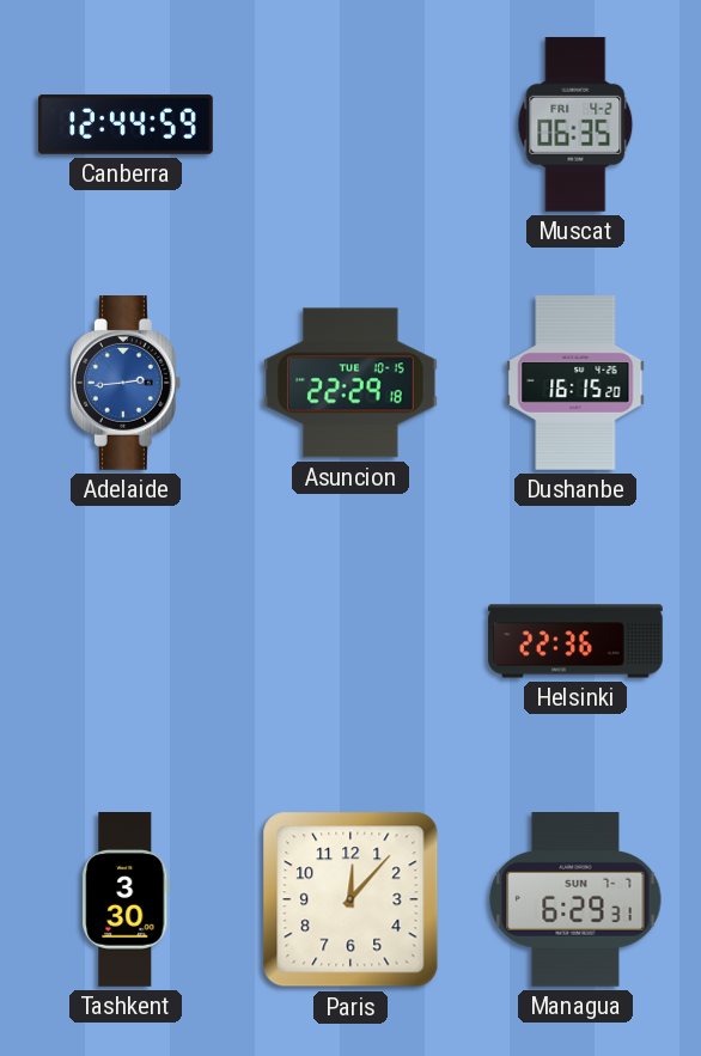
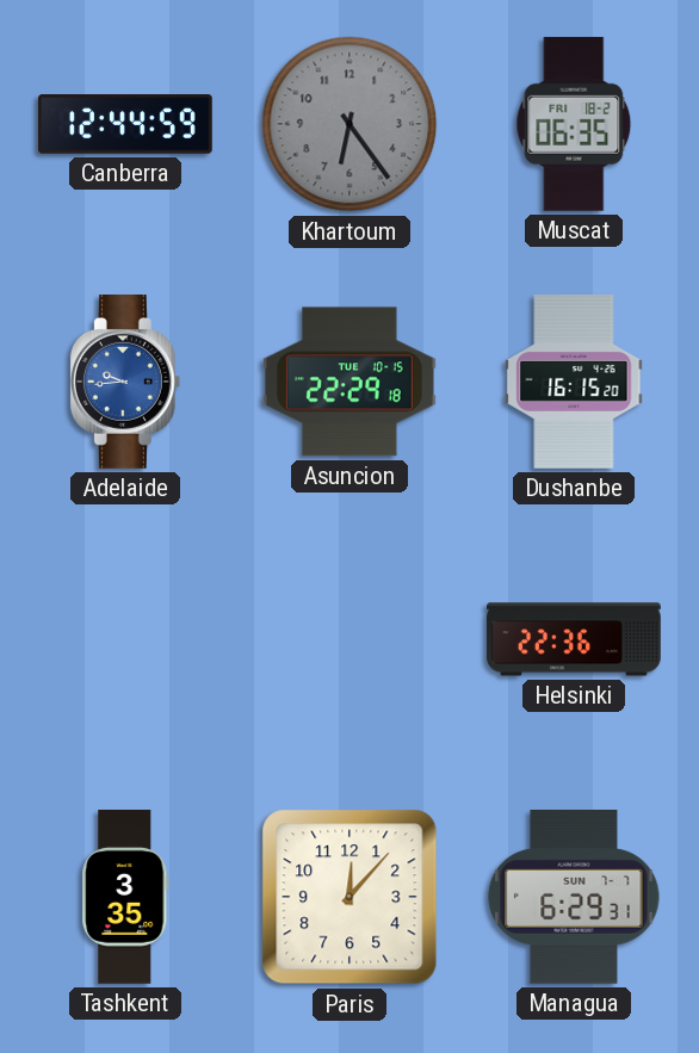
Khartoum: none -> 6:24 (349, 124)
Muscat date: FRI 4-2 -> FRI 18-2 (574, 124)
Adelaide: 2:44 -> 9:44 (125, 383)
Tashkent: 3:30 -> 3:35 (125, 898)
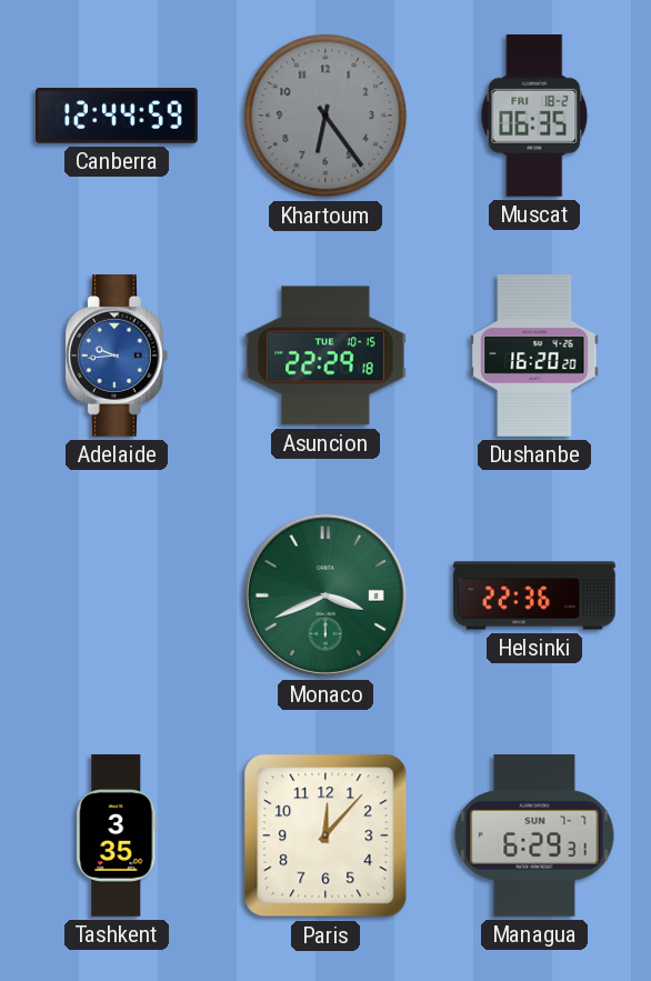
Dushanbe: 16:15 -> 16:20 (534, 357)
Monaco: none -> 3:41 (325, 595)
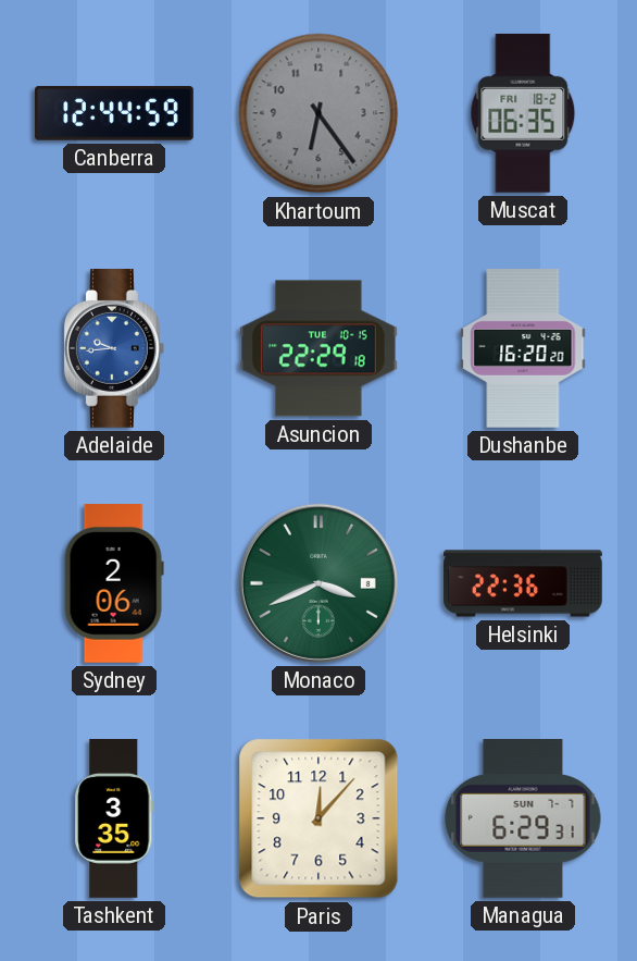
Sydney: none -> 2:06 (114, 584)
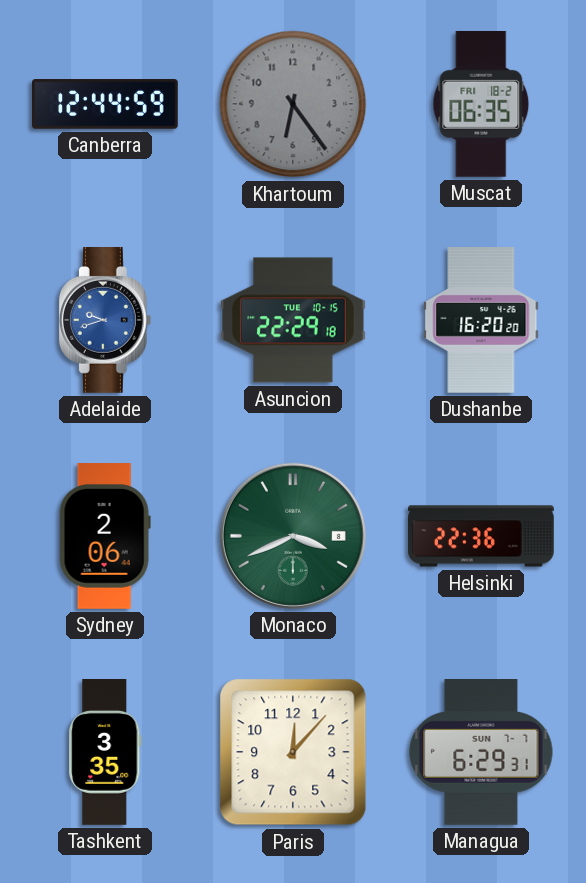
Adelaide: 9:44 -> 9:42 (105, 321)
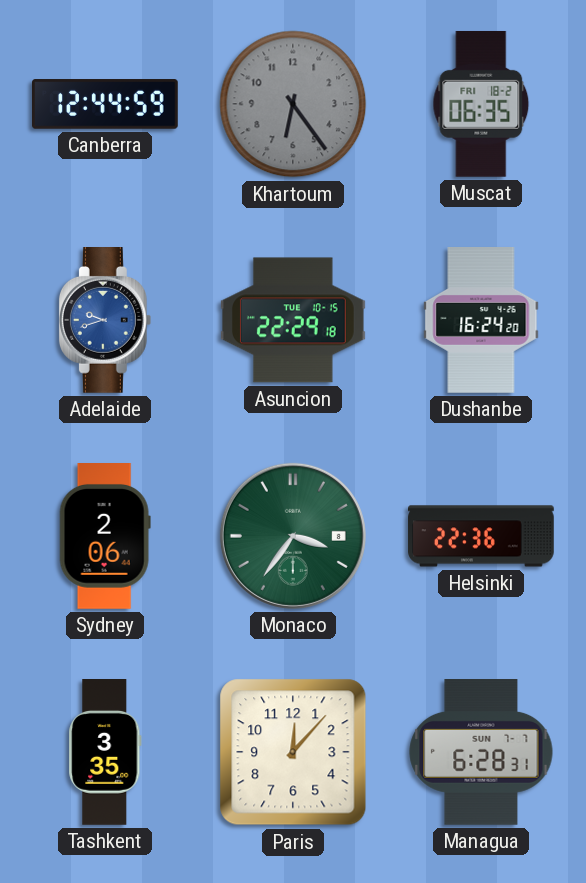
Dushanbe: 16:20 -> 16:24 (481, 321)
Monaco: 3:41 -> 3:36 (293, 536)
Managua: 6:29 -> 6:28 (481, 753)
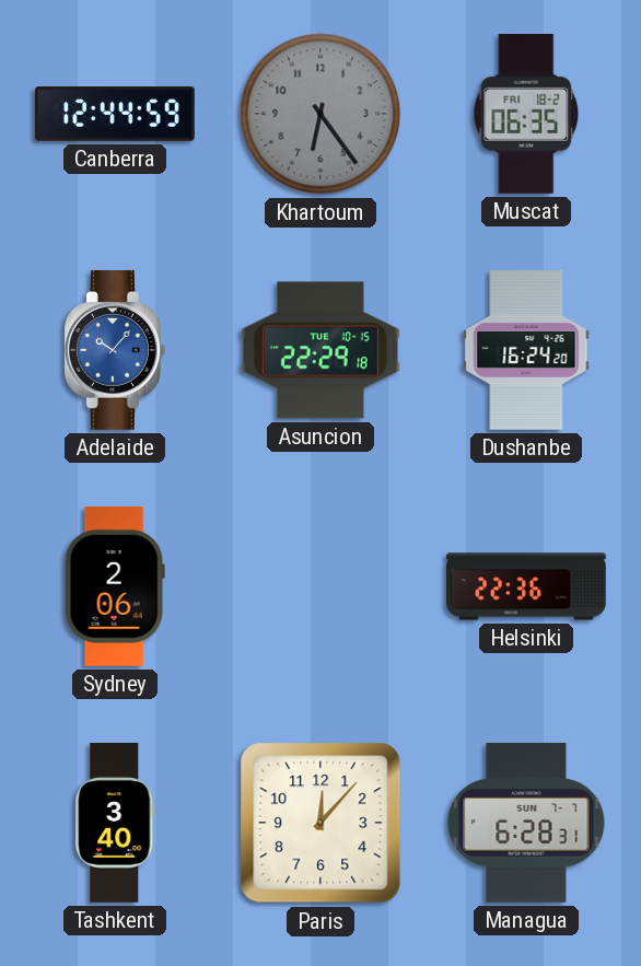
Adelaide: 9:42 -> 10:07 (115, 351)
Monaco: 3:36 -> none (293, 536)
Tashkent: 3:35 -> 3:40 (115, 824)
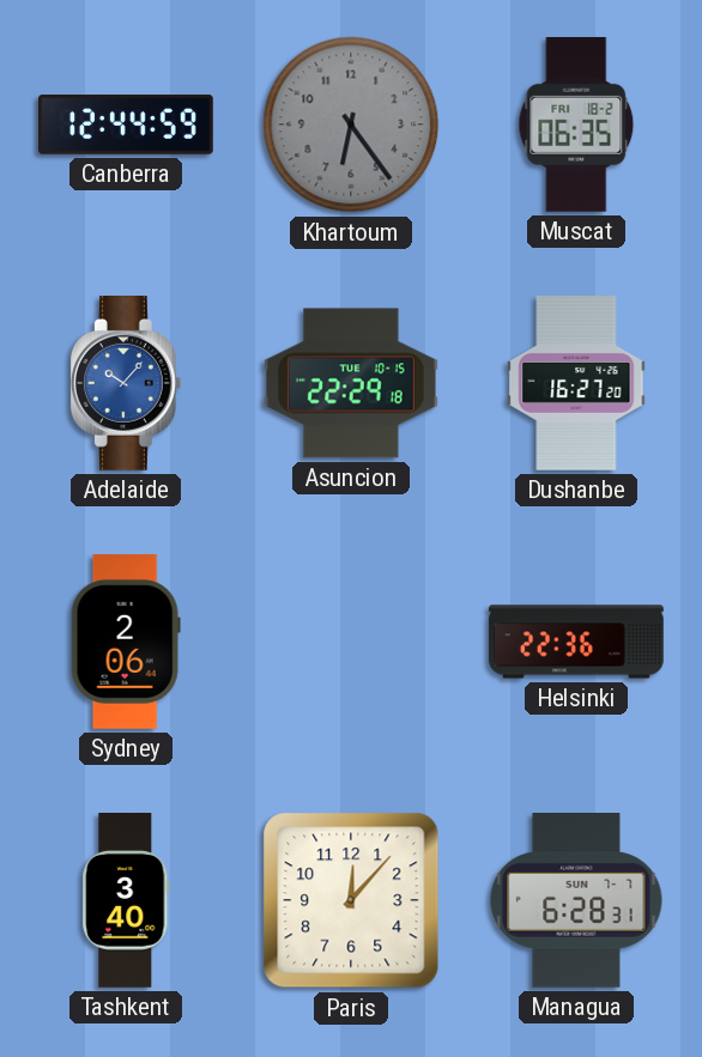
Dushanbe: 16:24 -> 16:27 (576, 384)
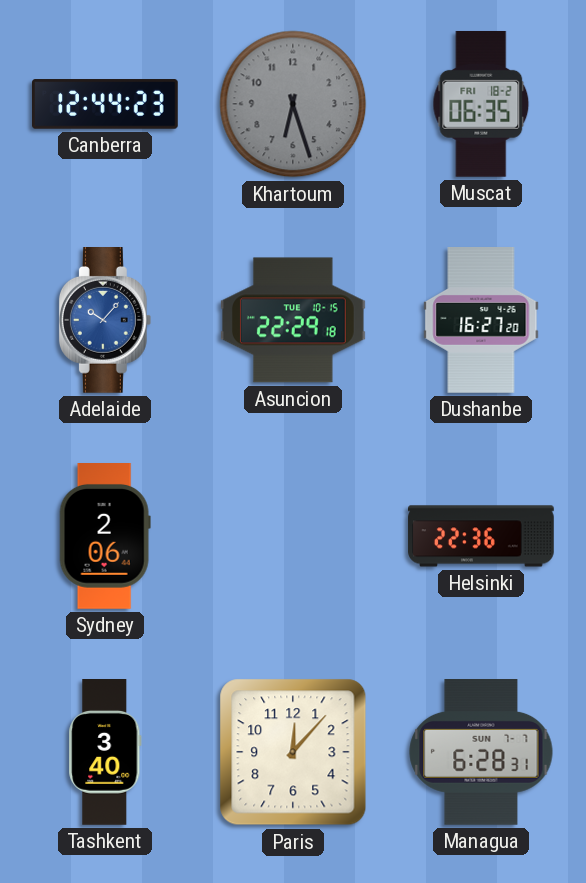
Canberra: 12:44:59 -> 12:44:23 (106, 104)
Khartoum: 6:24 -> 6:27 (293, 104)
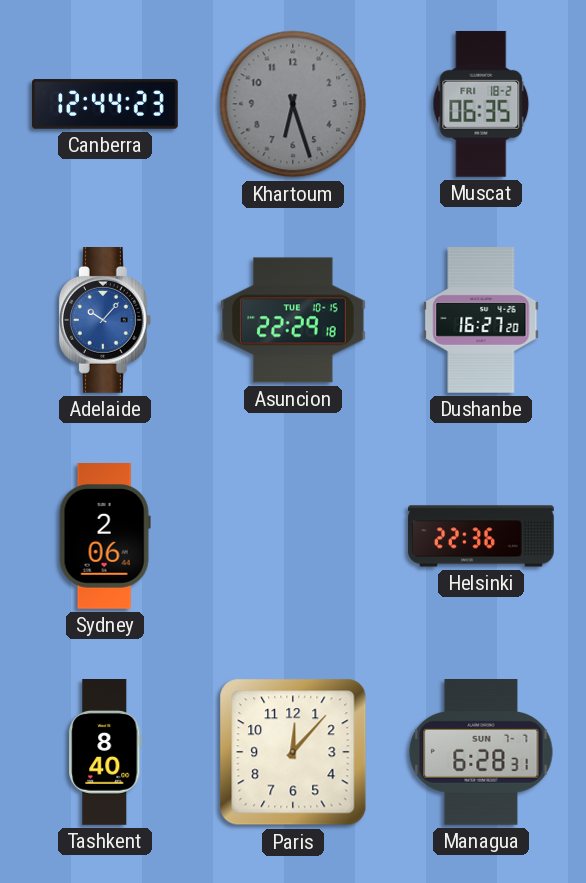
Tashkent: 3:40 -> 8:40 (105, 753)
